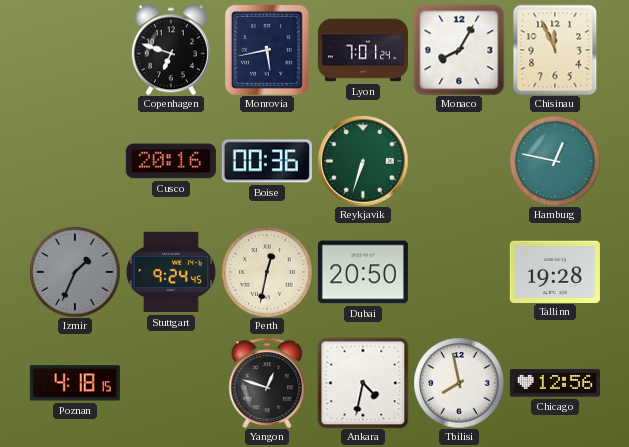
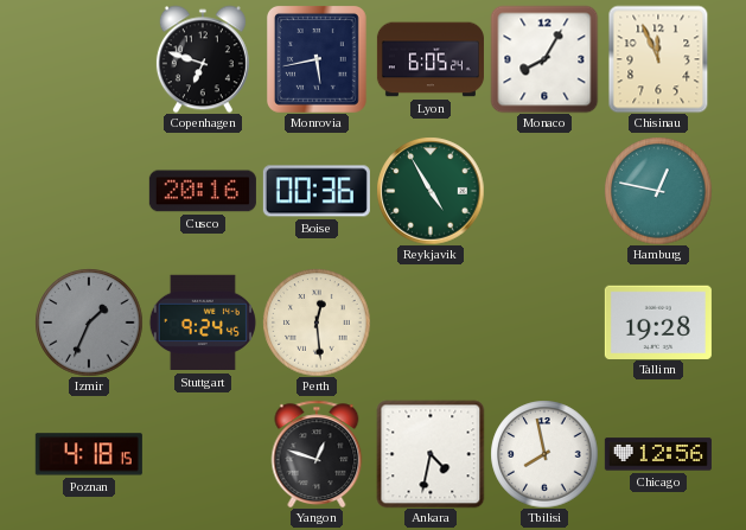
Lyon: 7:01 -> 6:05 (431, 59)
Reykjavik: 6:33 -> 4:55 (431, 191)
Perth: 12:32 -> 12:29 (317, 323)
Dubai: 20:50 -> none (363, 272)
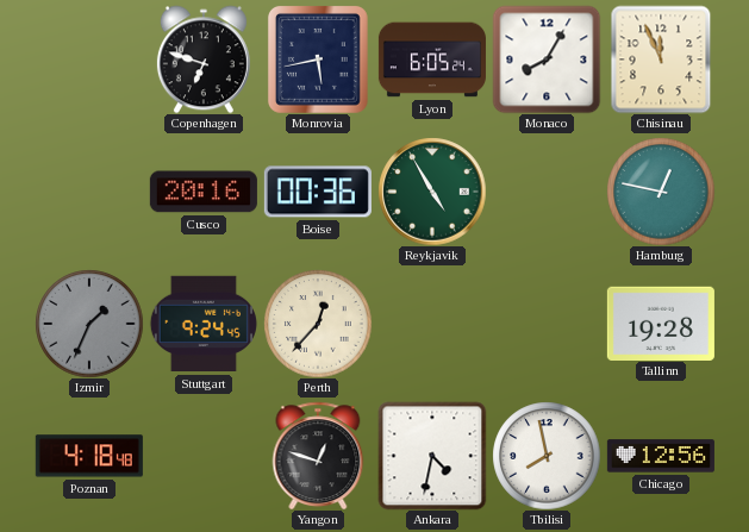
Perth: 12:29 -> 12:37 (318, 324)
Poznan: 4:18:15 -> 4:18:48 (89, 456)
